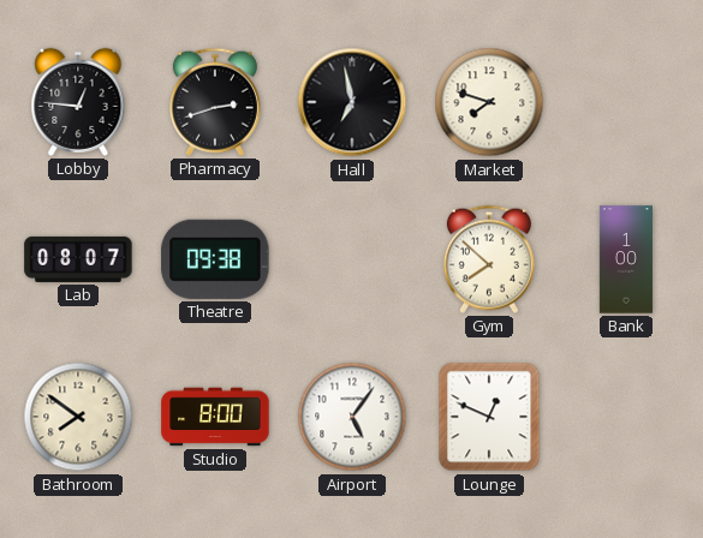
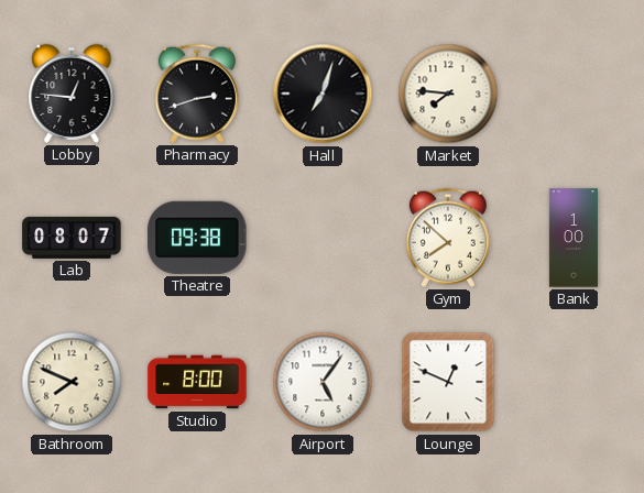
Hall: 6:58 -> 7:03 (323, 94)
Market: 7:48 -> 7:46 (448, 94)
Bathroom: 7:51 -> 7:49 (72, 382)
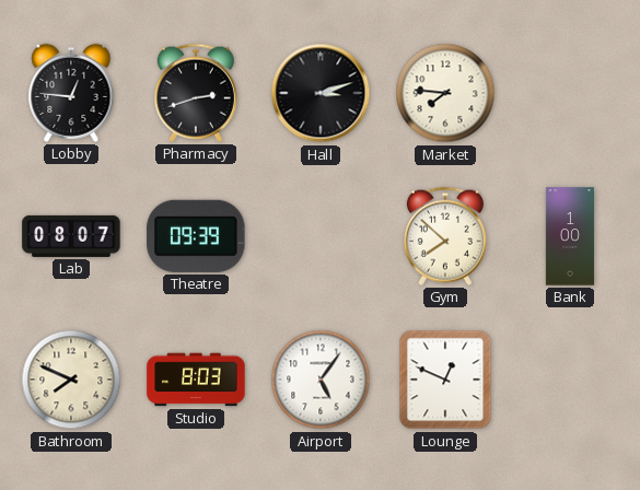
Hall: 7:03 -> 3:12 (321, 93)
Theatre: 09:38 -> 09:39 (196, 236)
Studio: 8:00 -> 8:03 (196, 380)
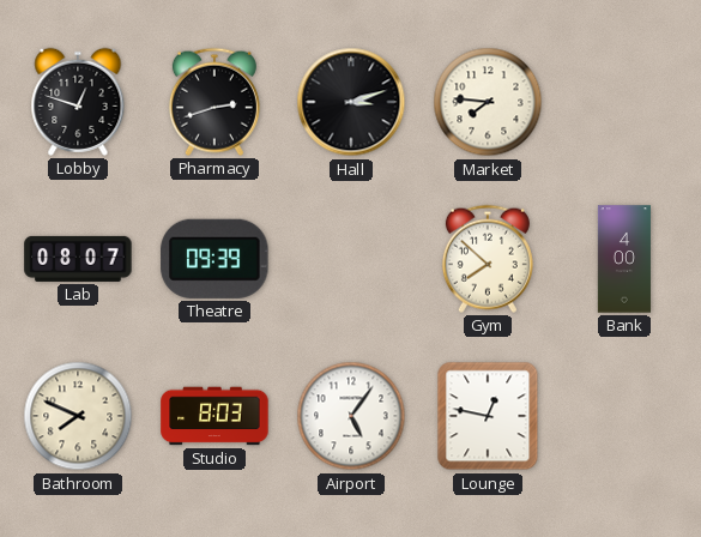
Lobby: 12:46 -> 12:48 (78, 102)
Bank: 1:00 -> 4:00 (624, 259)
Lounge: 12:49 -> 12:47 (488, 416)
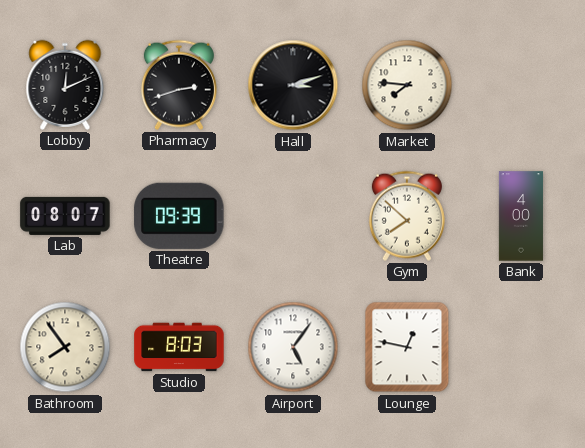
Lobby: 12:48 -> 12:11 (65, 85)
Bathroom: 7:49 -> 7:54 (65, 347)
